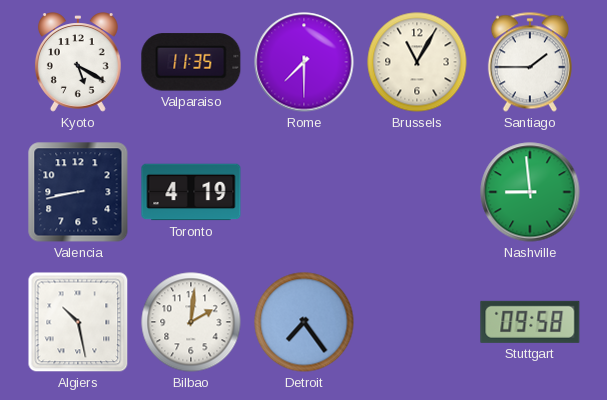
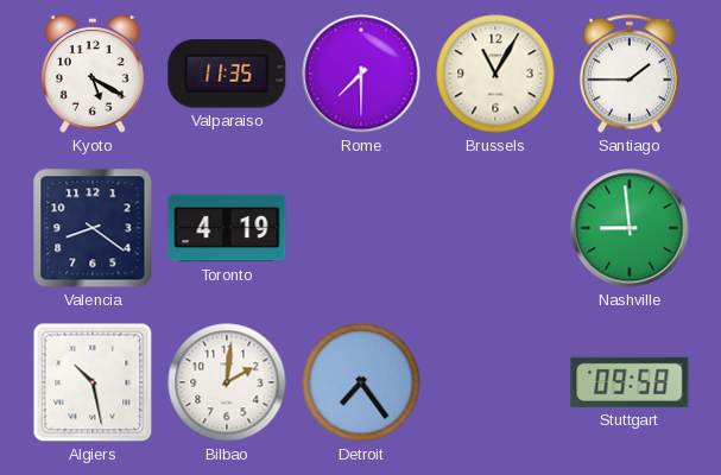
Valencia: 8:43 -> 8:21 (93, 228)
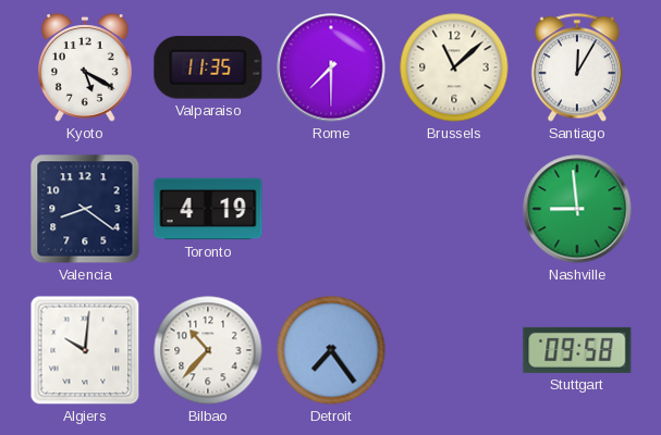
Brussels: 11:05 -> 11:08 (454, 67)
Santiago: 1:45 -> 12:05 (577, 67)
Algiers: 10:28 -> 10:01 (85, 350)
Bilbao: 2:01 -> 10:37 (208, 350)
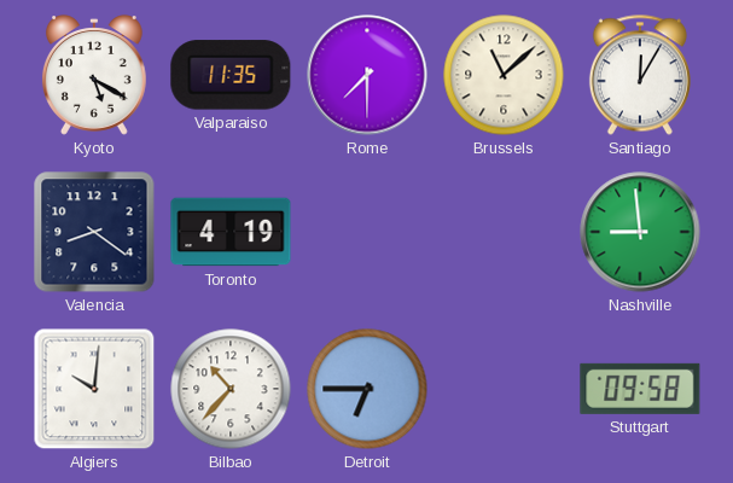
Detroit: 7:24 -> 6:45 (367, 389)
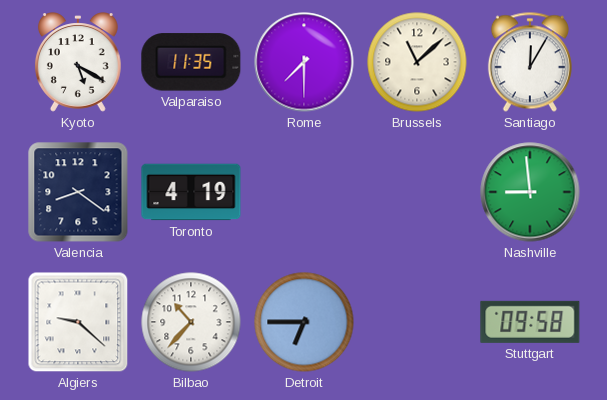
Algiers: 10:01 -> 9:22 (78, 322)
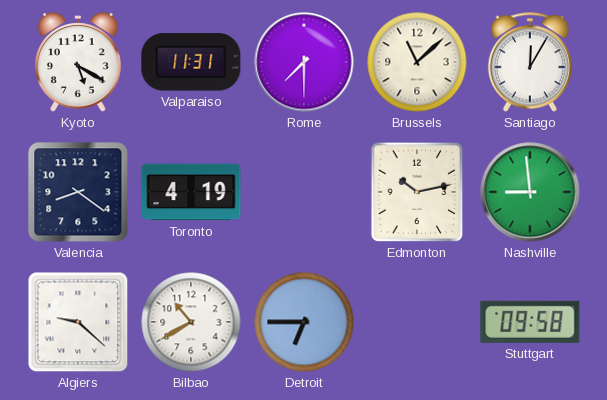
Valparaiso: 11:35 -> 11:31 (191, 62)
Edmonton: none -> 10:13 (417, 192)
Bilbao: 10:37 -> 10:40 (191, 322)
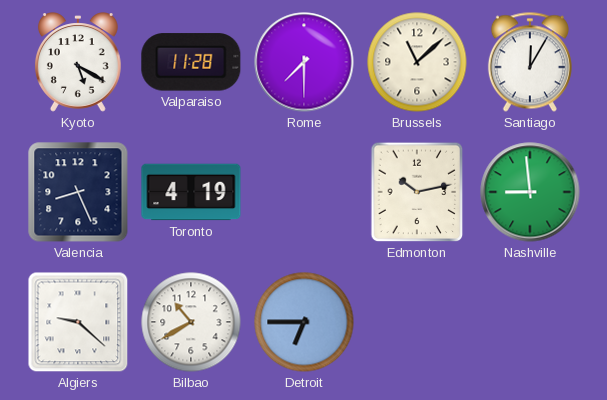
Valparaiso: 11:31 -> 11:28 (191, 62)
Valencia: 8:21 -> 8:26 (78, 192)
Stuttgart: 09:58 -> none (530, 322)
